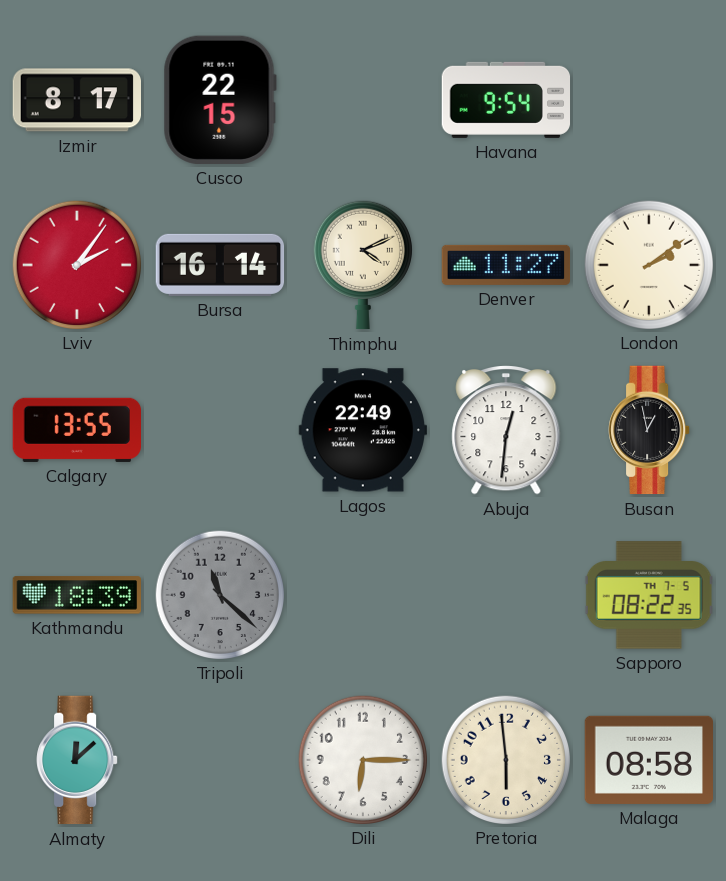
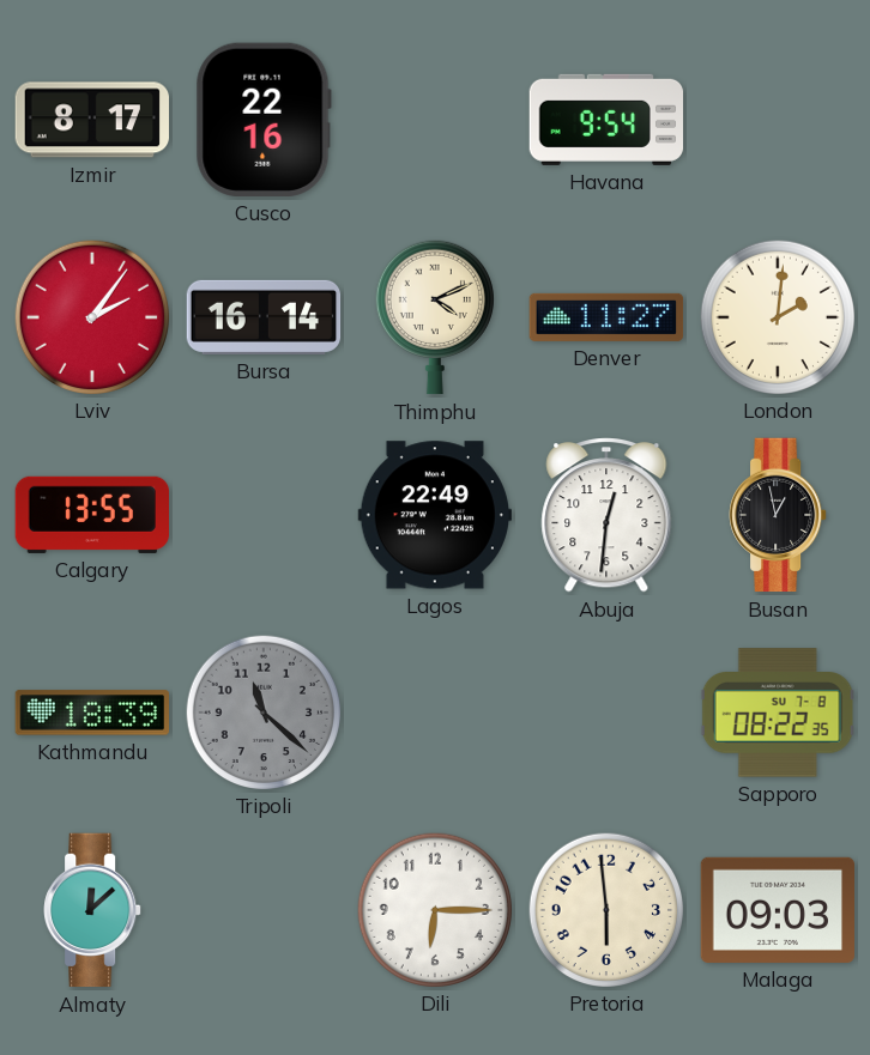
Cusco: 22:15 -> 22:16 (264, 120)
London: 2:09 -> 2:01 (777, 316)
Sapporo date: TH 7-5 -> SU 7-8 (778, 713)
Malaga: 08:58 -> 09:03 (778, 910)
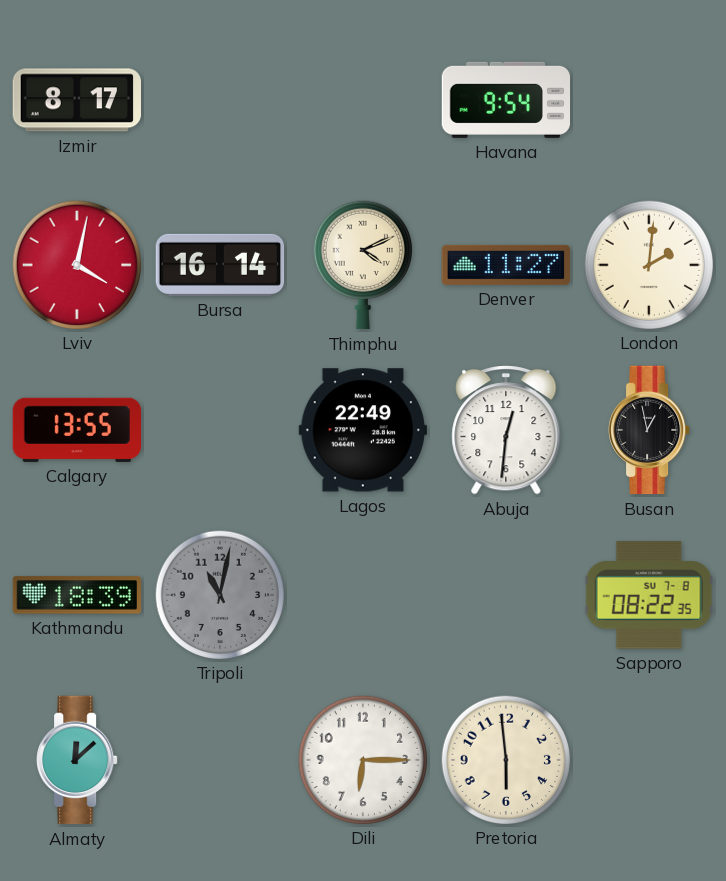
Cusco: 22:16 -> none (264, 120)
Lviv: 2:06 -> 4:02 (76, 264)
Tripoli: 11:22 -> 11:02 (219, 594)
Malaga: 09:03 -> none (778, 910)
